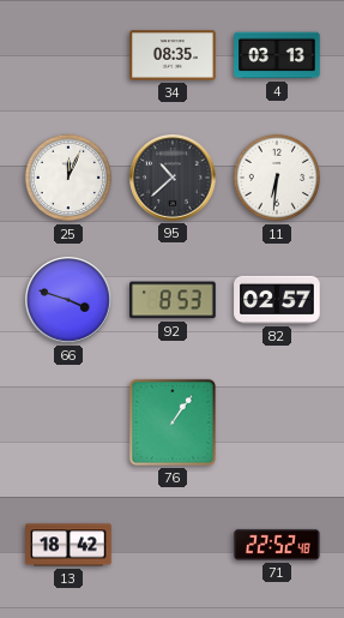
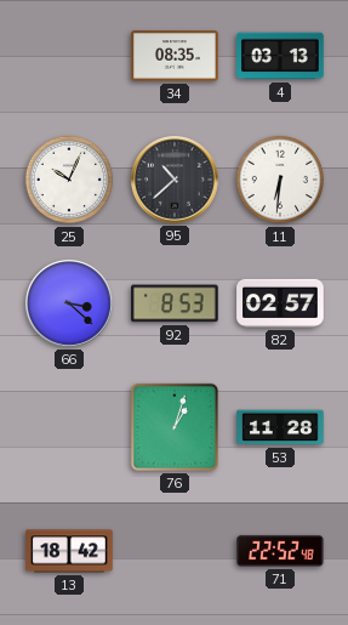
25: 12:04 -> 10:04 (69, 180)
66: 3:48 -> 3:22 (69, 303)
76: 1:06 -> 1:03 (175, 427)
53: none -> 11:28 (280, 427)
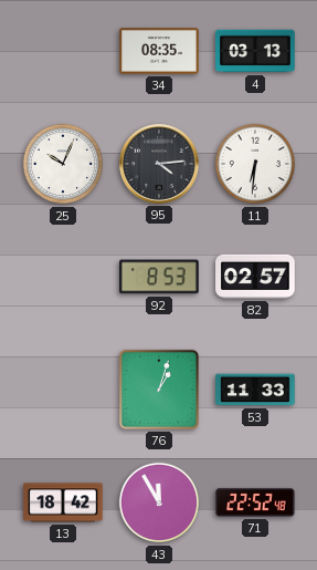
95: 10:38 -> 4:14 (159, 164)
66: 3:22 -> none (69, 303)
53: 11:28 -> 11:33 (255, 390)
43: none -> 11:55 (159, 502)
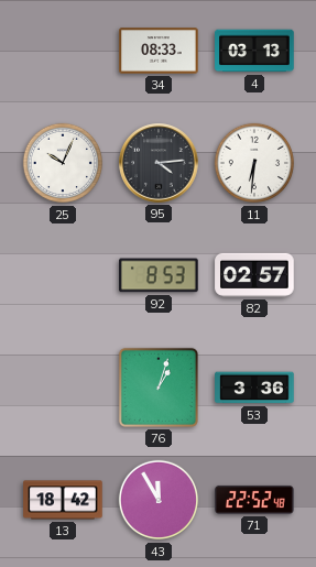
34: 08:35 -> 08:33 (159, 51)
53: 11:33 -> 3:36 (254, 388)
